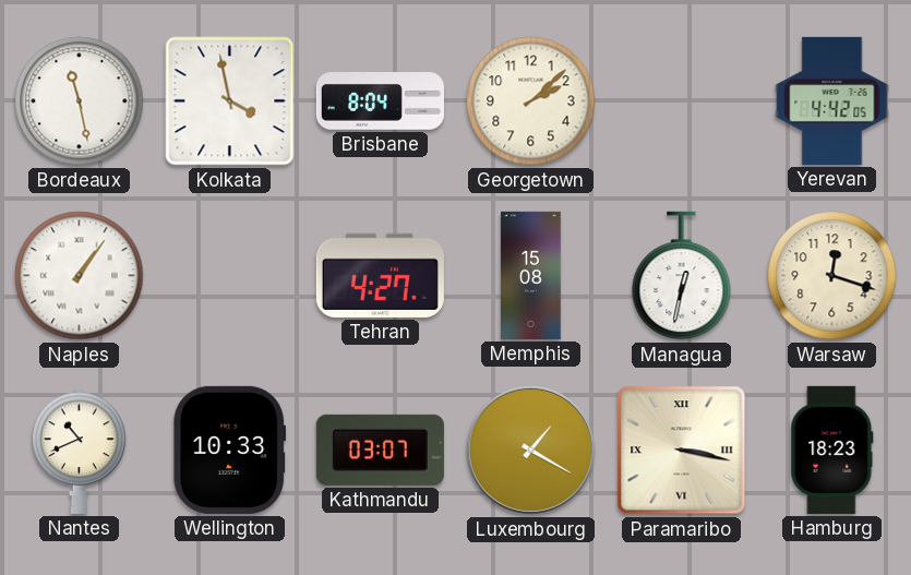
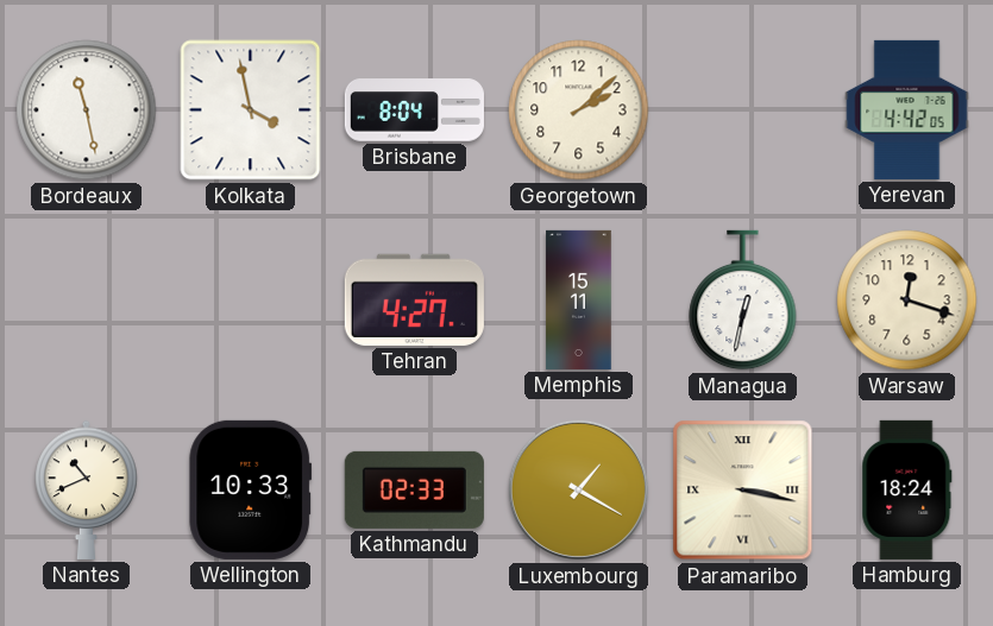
Naples: 1:06 -> none (80, 276)
Memphis: 15:08 -> 15:11 (579, 299)
Kathmandu: 03:07 -> 02:33 (414, 489)
Hamburg: 18:23 -> 18:24 (907, 489)
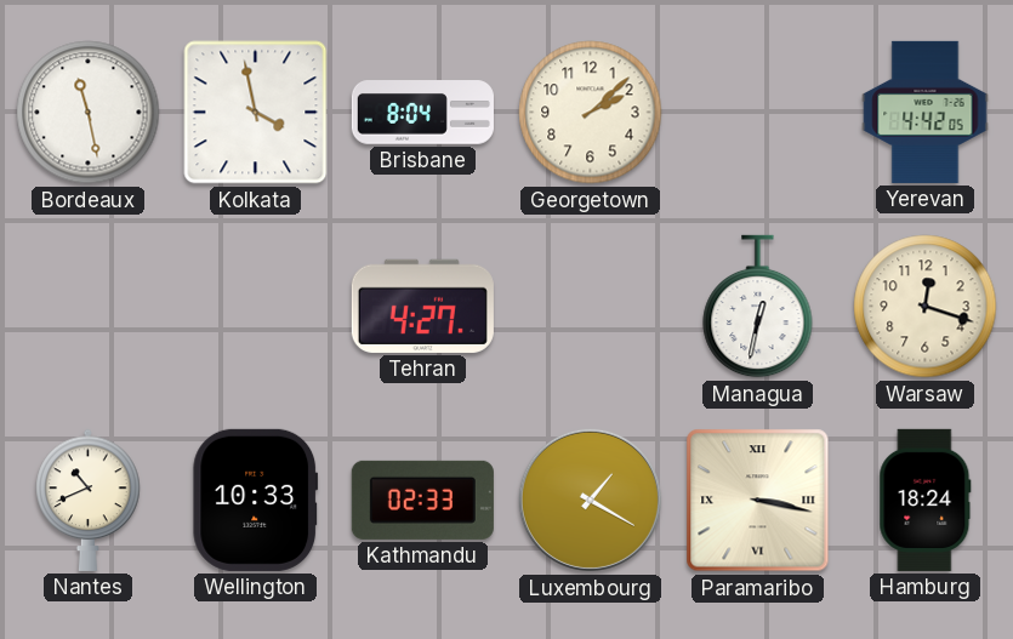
Memphis: 15:11 -> none (579, 299)
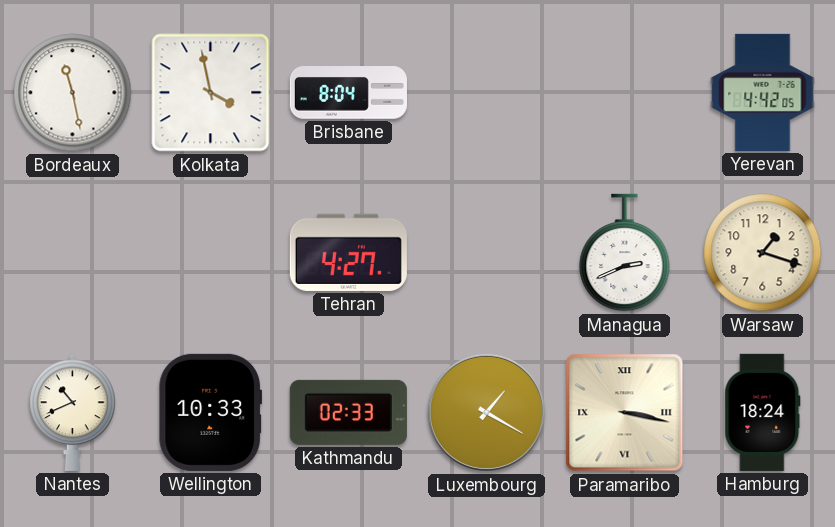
Georgetown: 2:08 -> none (591, 113)
Managua: 12:32 -> 2:41 (625, 253)
Warsaw: 12:18 -> 1:18 (763, 253)
